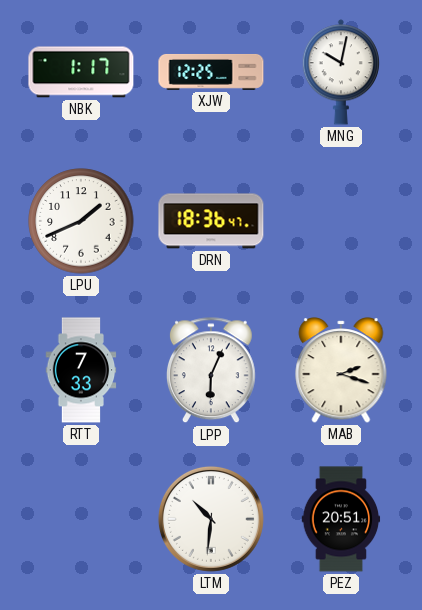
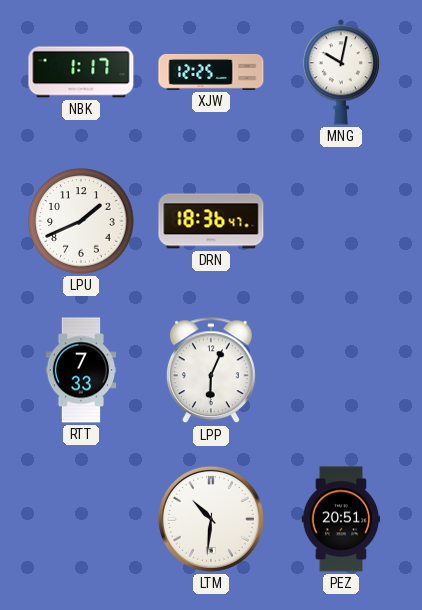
MAB: 2:18 -> none (341, 370)
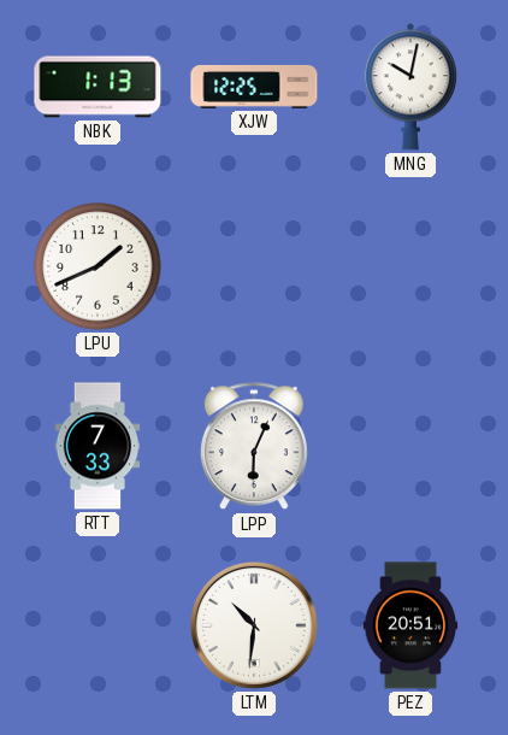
NBK: 1:17 -> 1:13 (98, 87)
DRN: 18:36 -> none (211, 221)
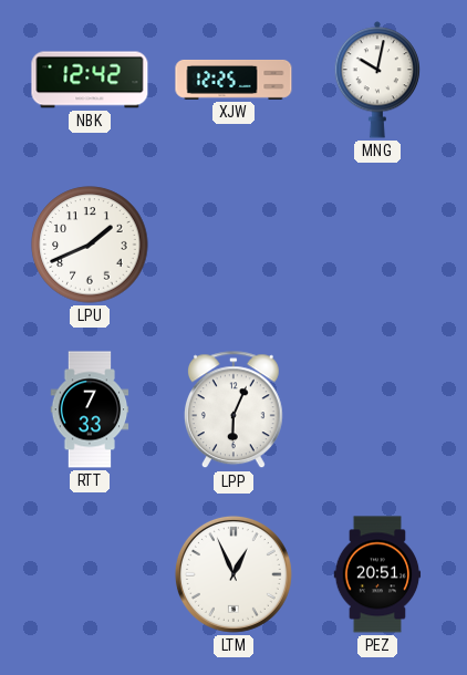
NBK: 1:13 -> 12:42 (90, 80)
LTM: 10:31 -> 12:56 (233, 574)
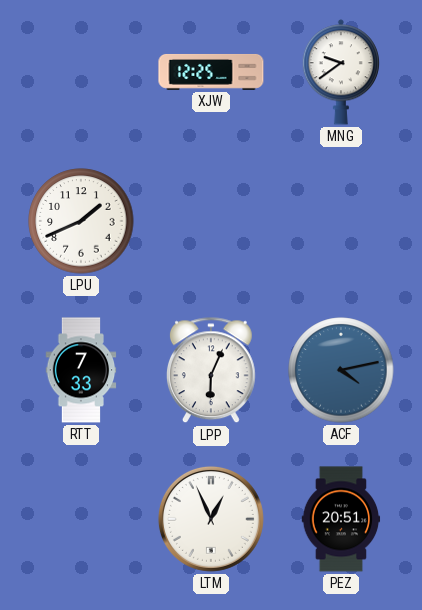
NBK: 12:42 -> none (90, 80)
MNG: 10:02 -> 9:39 (341, 72)
ACF: none -> 4:13 (341, 370)
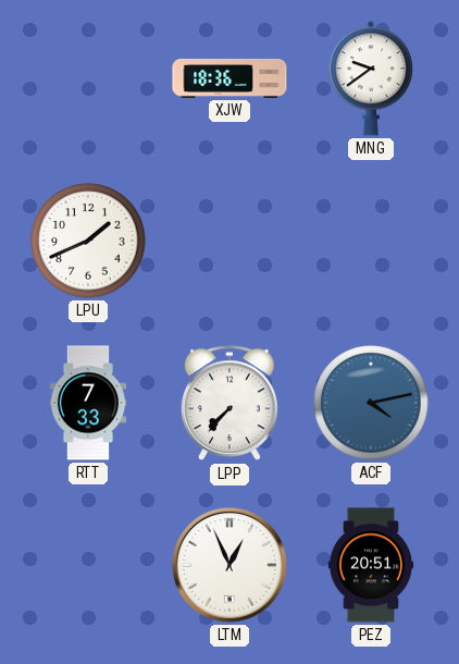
XJW: 12:25 -> 18:36 (230, 78)
LPP: 6:04 -> 7:37 (230, 404)
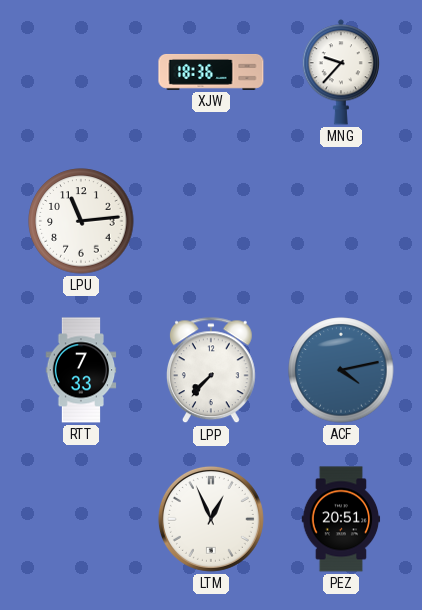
MNG: 9:39 -> 9:37 (341, 72)
LPU: 1:41 -> 11:14 (81, 221)
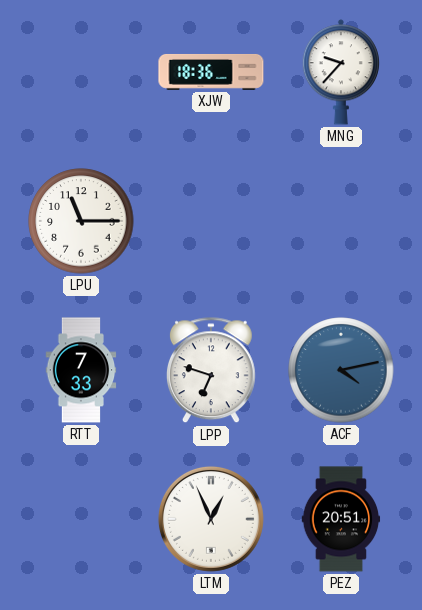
LPU: 11:14 -> 11:15 (81, 221)
LPP: 7:37 -> 6:48 (211, 371)
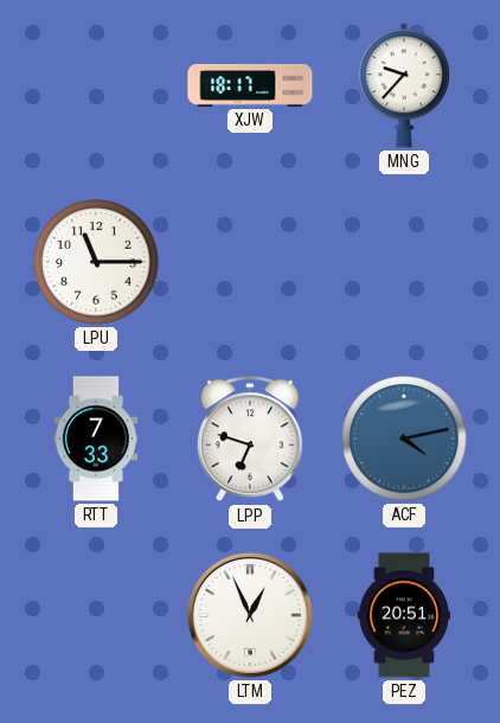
XJW: 18:36 -> 18:17 (250, 85)
